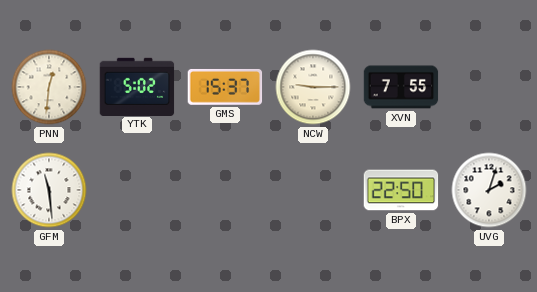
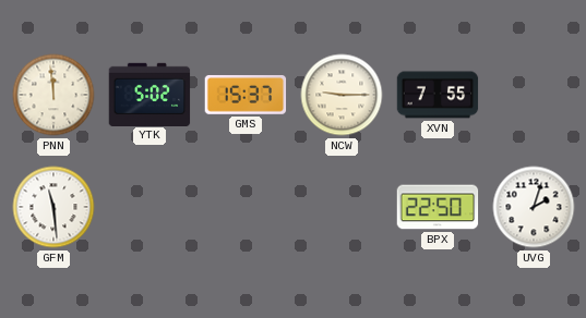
PNN: 12:31 -> 11:59 (53, 95)
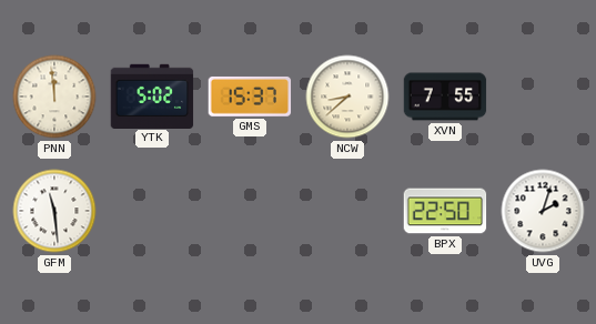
NCW: 9:15 -> 8:38 (347, 97)
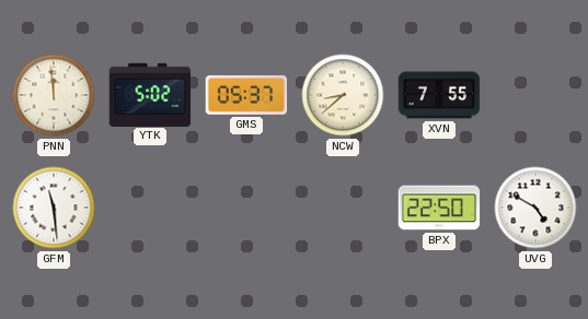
GMS: 15:37 -> 05:37 (246, 95)
UVG: 2:03 -> 4:50 (535, 208)
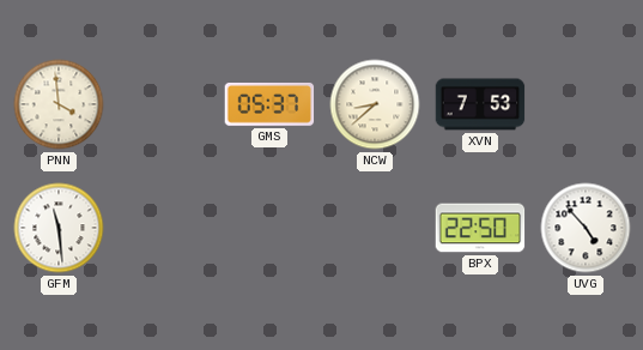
PNN: 11:59 -> 3:59 (59, 104)
YTK: 5:02 -> none (150, 94)
XVN: 7:55 -> 7:53 (480, 104)
UVG: 4:50 -> 4:53 (586, 228)
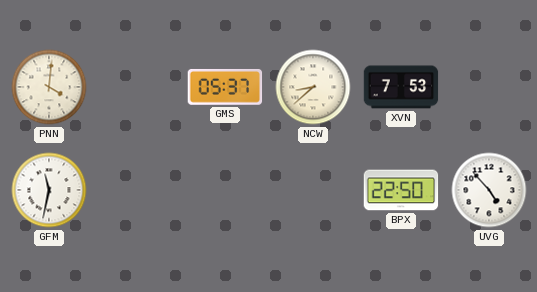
PNN: 3:59 -> 4:01 (49, 87)
GFM: 11:29 -> 11:32 (49, 190)
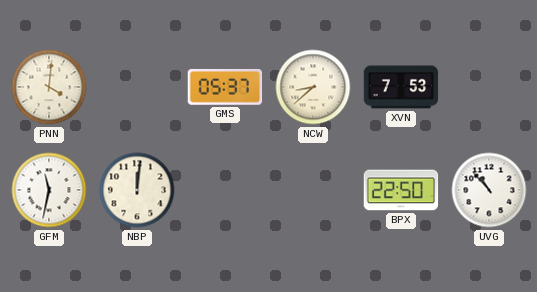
NBP: none -> 12:01 (137, 190)
UVG: 4:53 -> 10:53 (489, 190)
